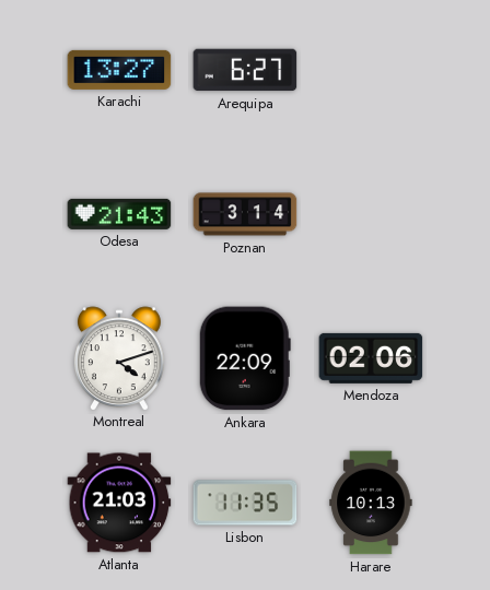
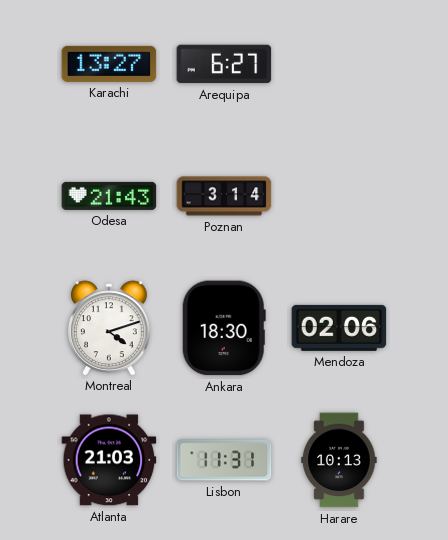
Ankara: 22:09 -> 18:30 (224, 328)
Lisbon: 11:35 -> 11:31 (224, 460)
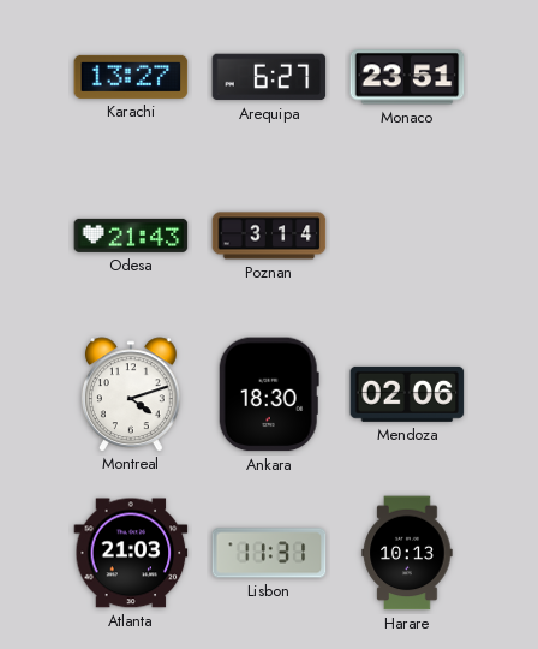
Monaco: none -> 23:51 (407, 77)
